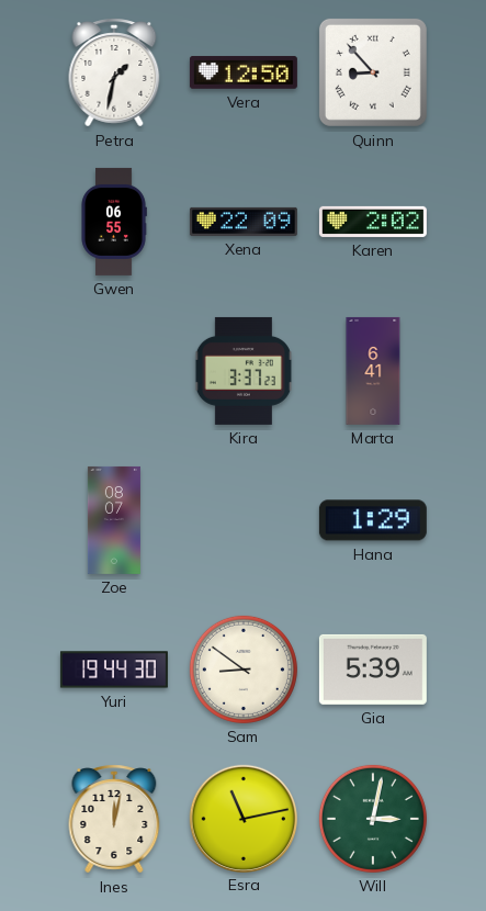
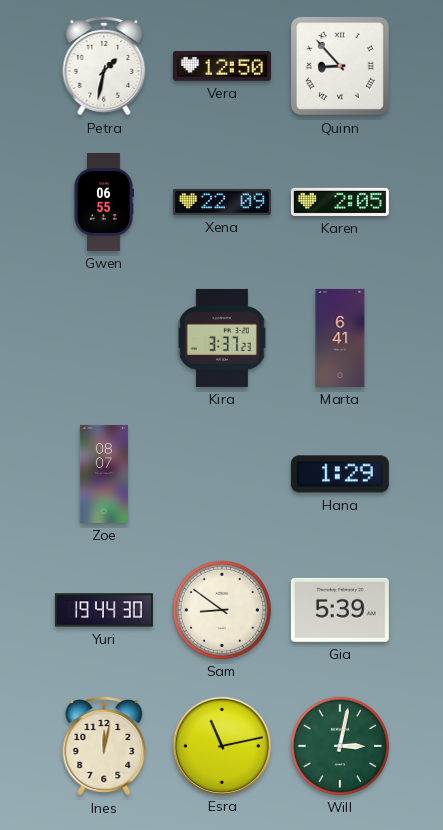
Karen: 2:02 -> 2:05 (340, 202)
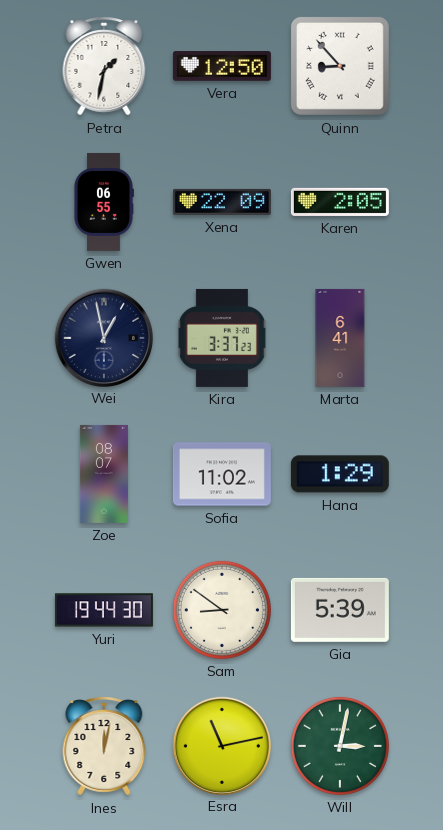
Wei: none -> 12:58 (103, 337)
Sofia: none -> 11:02 (222, 474)
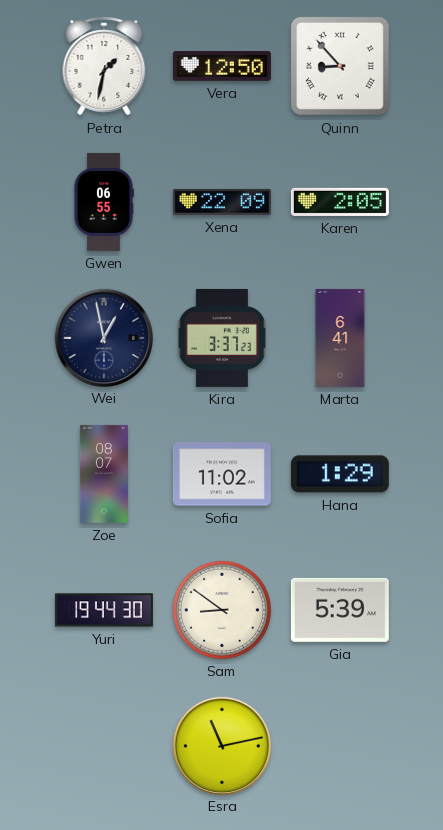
Ines: 12:02 -> none (104, 746)
Will: 3:02 -> none (340, 746)
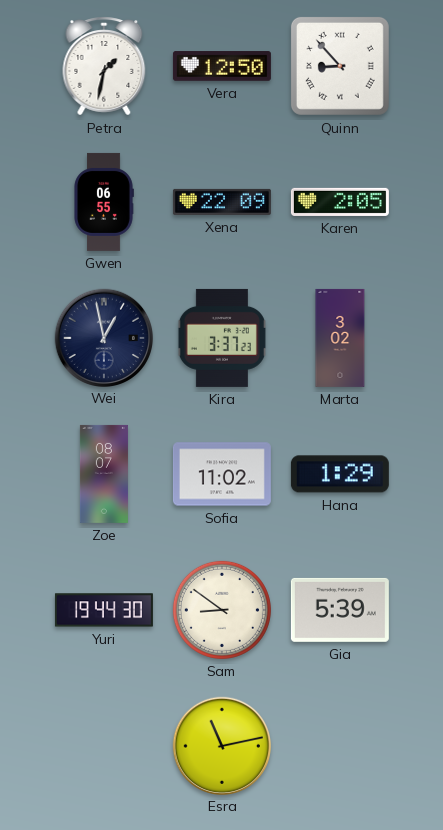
Marta: 6:41 -> 3:02 (340, 338)
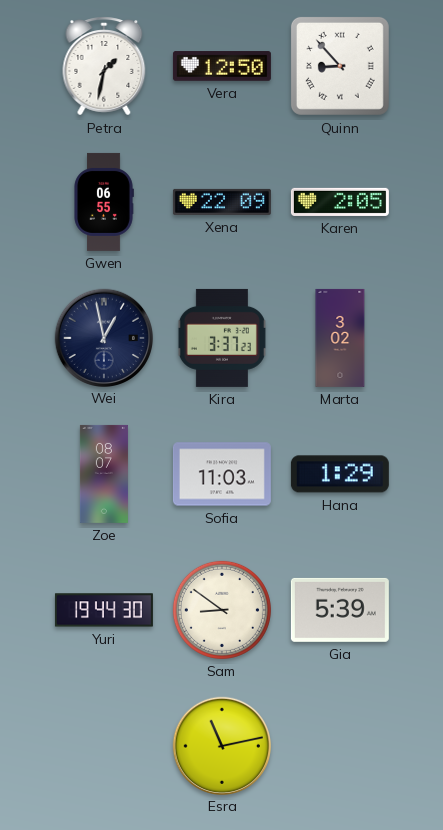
Sofia: 11:02 -> 11:03 (222, 474)
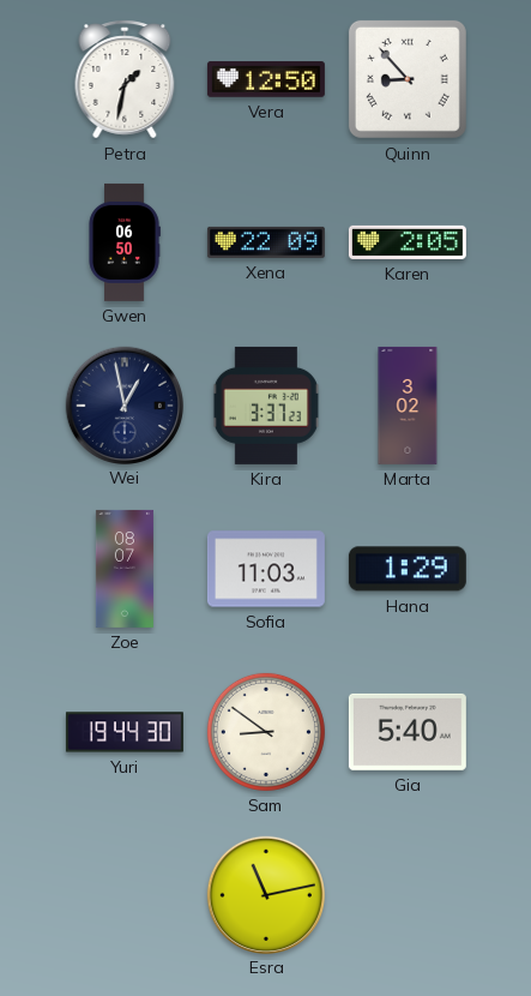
Gwen: 06:55 -> 06:50 (125, 242)
Gia: 5:39 -> 5:40 (408, 732)
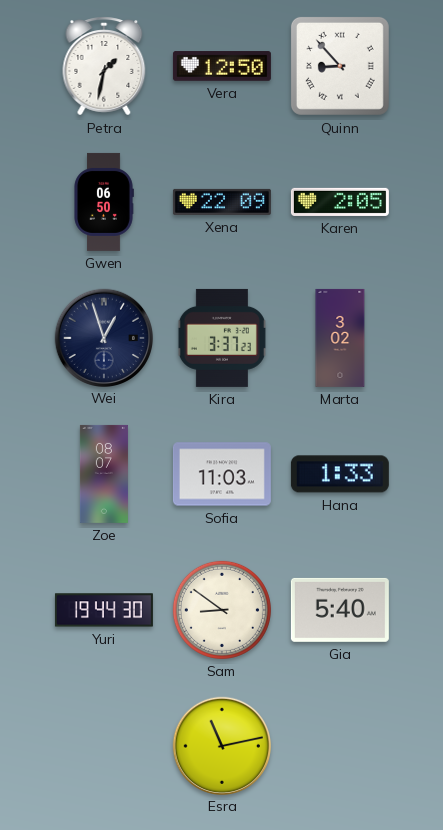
Wei: 12:58 -> 12:57 (103, 337)
Hana: 1:29 -> 1:33 (340, 474)
